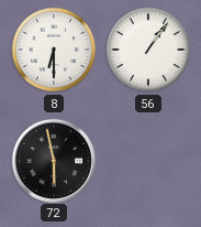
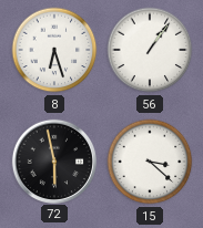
8: 6:30 -> 6:27 (54, 50)
15: none -> 3:22 (150, 162)
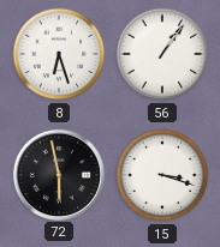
15: 3:22 -> 3:18 (162, 175)
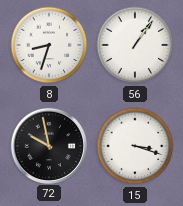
8: 6:27 -> 8:33 (49, 45)
72: 5:58 -> 9:58 (48, 145)
